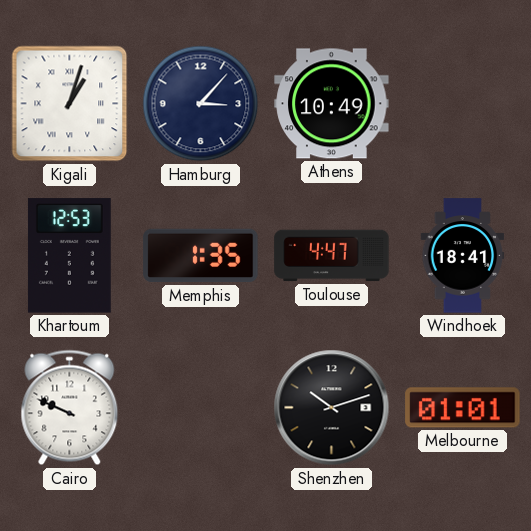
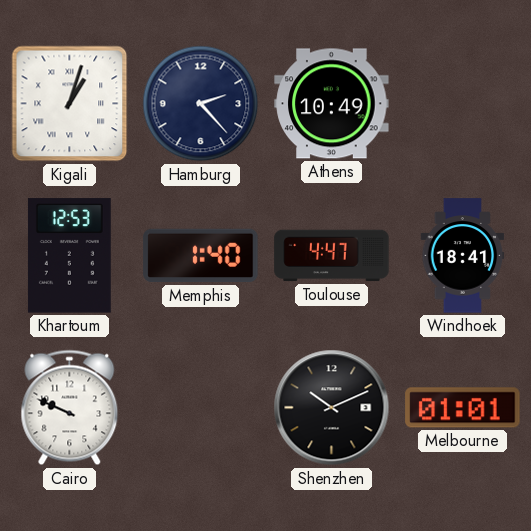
Hamburg: 3:07 -> 2:23 (201, 104)
Memphis: 1:35 -> 1:40 (201, 256)
Shenzhen: 10:12 -> 10:11 (332, 408)
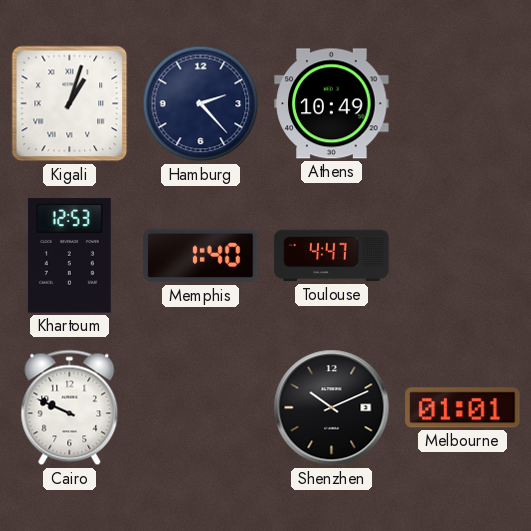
Windhoek: 18:41 -> none (463, 256)
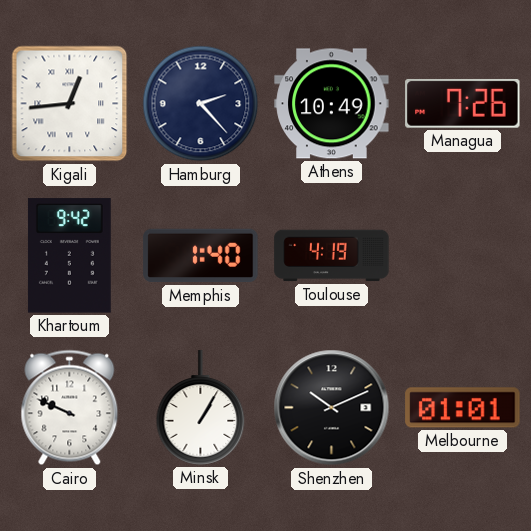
Kigali: 1:03 -> 12:44 (70, 104)
Managua: none -> 7:26 (463, 103)
Khartoum: 12:53 -> 9:42 (69, 256)
Toulouse: 4:47 -> 4:19 (332, 256)
Minsk: none -> 1:05 (201, 408)
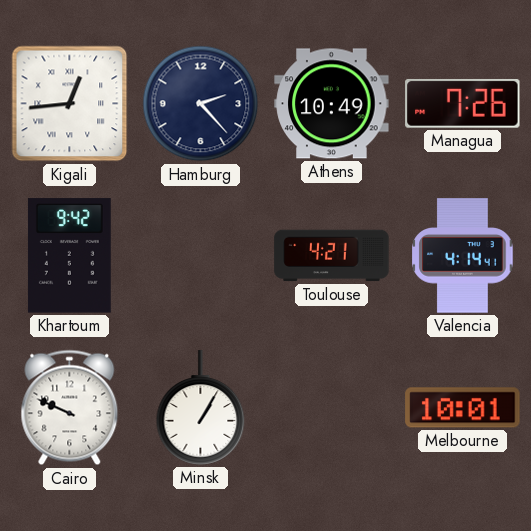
Memphis: 1:40 -> none (201, 256)
Toulouse: 4:19 -> 4:21 (332, 256)
Valencia: none -> 4:14 (463, 256)
Shenzhen: 10:11 -> none (332, 408)
Melbourne: 01:01 -> 10:01 (463, 408)
